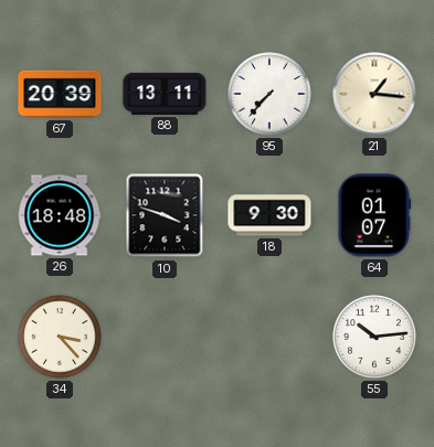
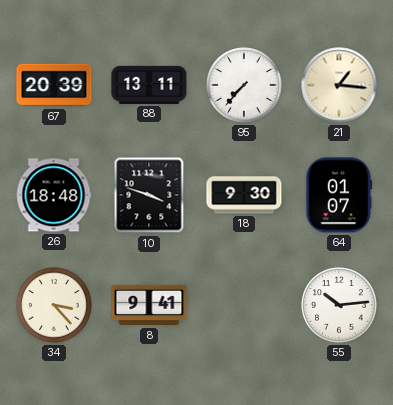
8: none -> 9:41 (149, 305)
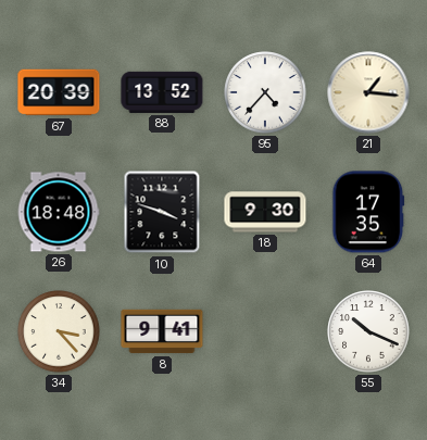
88: 13:11 -> 13:52 (162, 92)
95: 7:37 -> 4:37 (265, 92)
64: 01:07 -> 17:35 (368, 212)
55: 10:14 -> 10:19 (368, 331)
